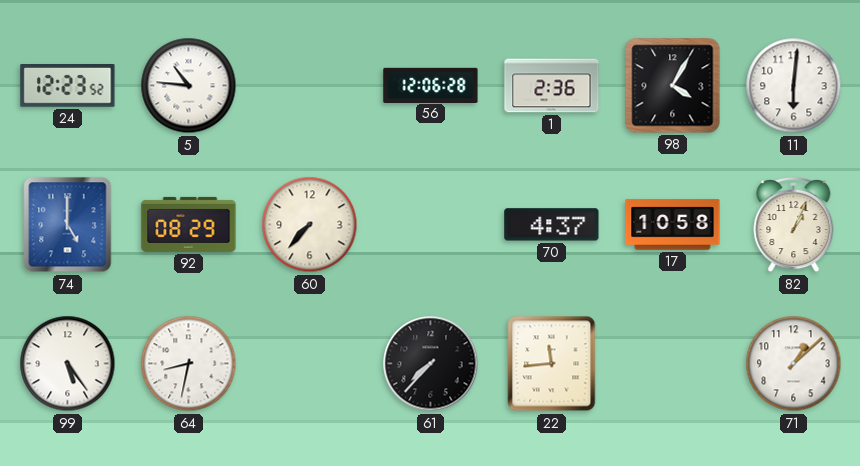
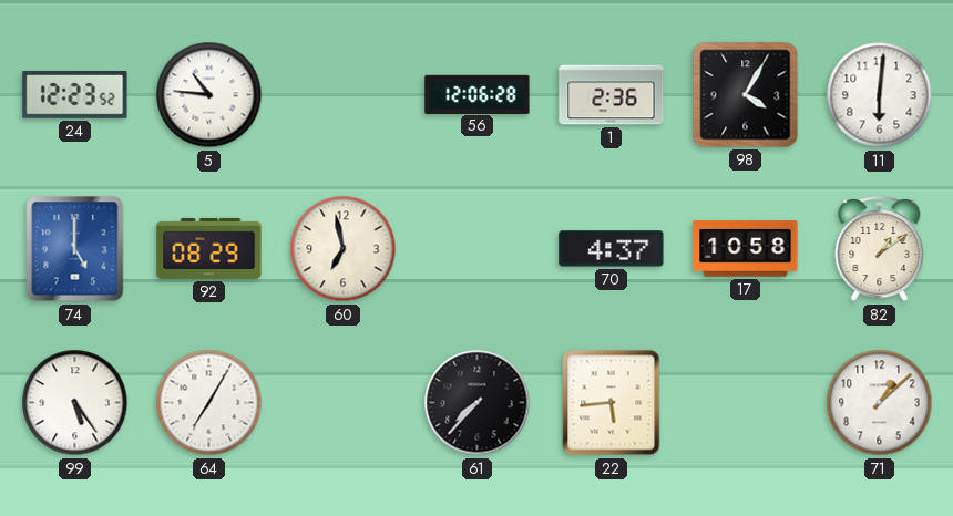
60: 7:37 -> 6:58 (344, 249)
82: 1:04 -> 1:09 (880, 250)
64: 8:32 -> 7:05 (209, 403)
22: 11:44 -> 5:44 (612, 403)
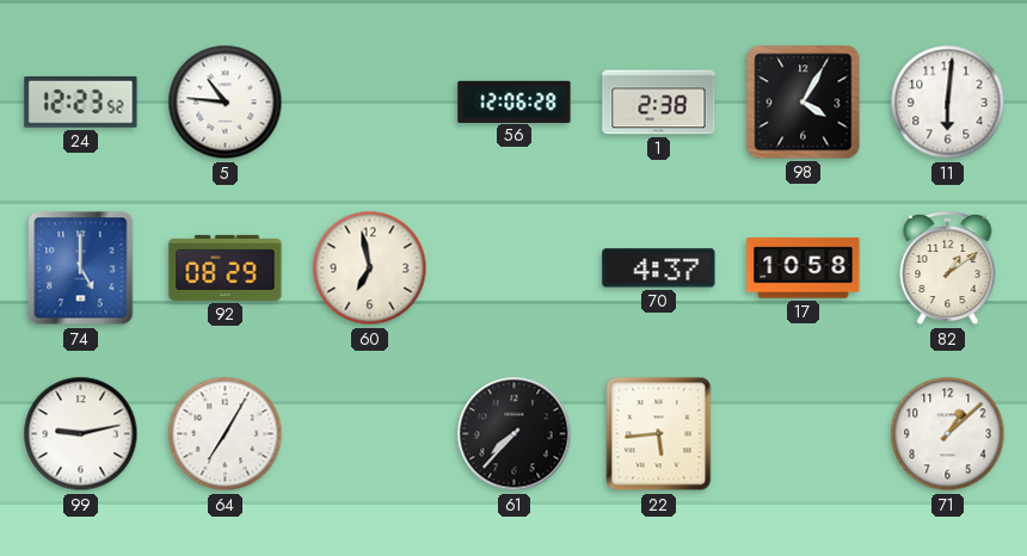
1: 2:36 -> 2:38 (659, 103)
99: 5:24 -> 9:13 (81, 434)
